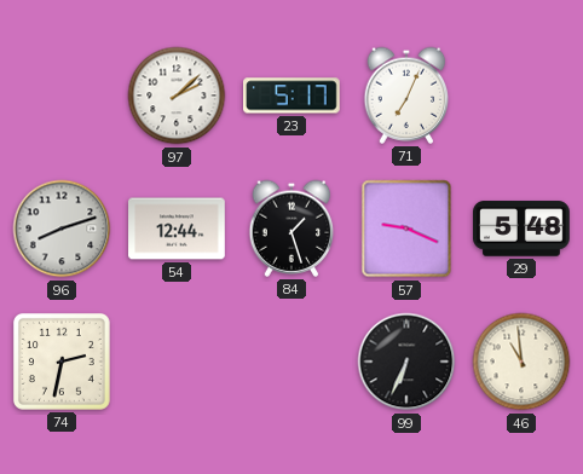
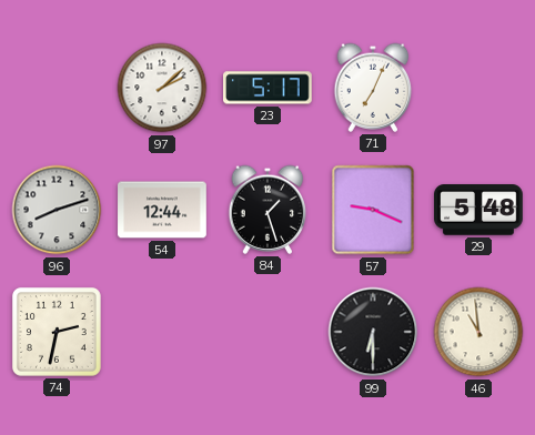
99: 6:34 -> 6:30 (373, 332)
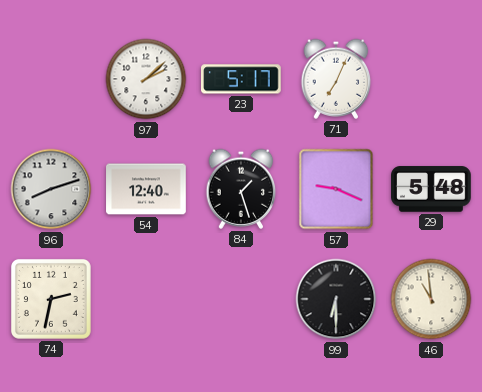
54: 12:44 -> 12:40 (146, 189)
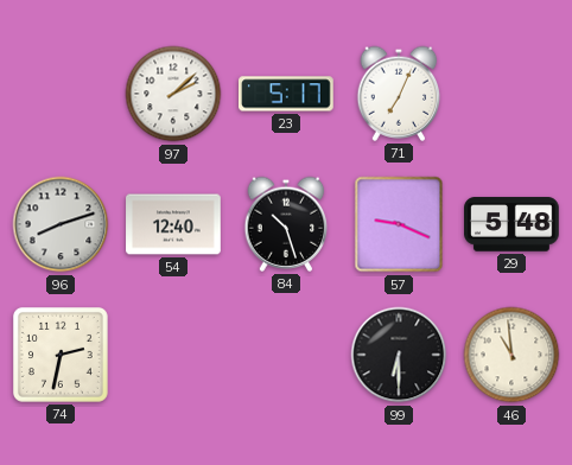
84: 1:27 -> 10:27 (286, 224)
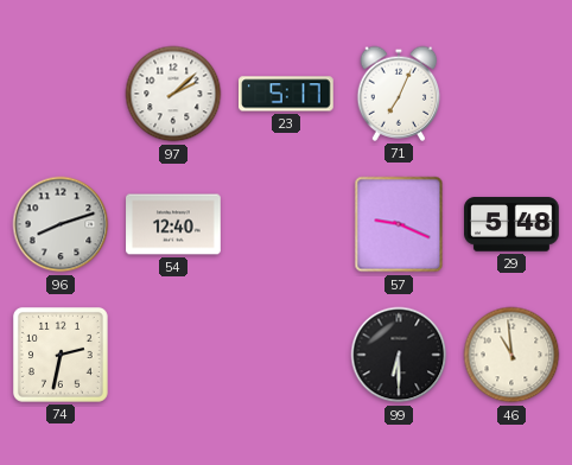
84: 10:27 -> none (286, 224)
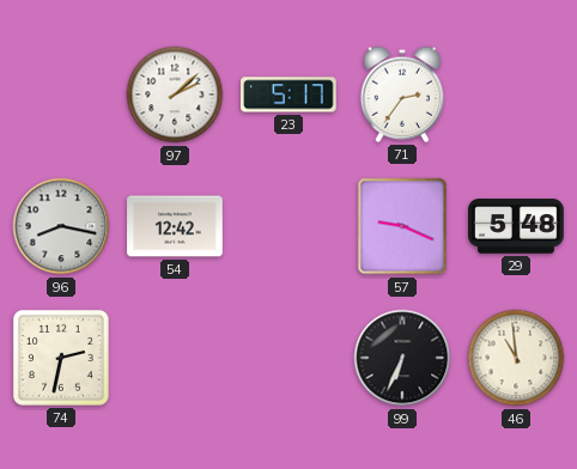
71: 7:04 -> 2:36 (402, 95)
96: 8:12 -> 8:17 (61, 226)
54: 12:40 -> 12:42 (175, 226)
99: 6:30 -> 6:34 (402, 358)
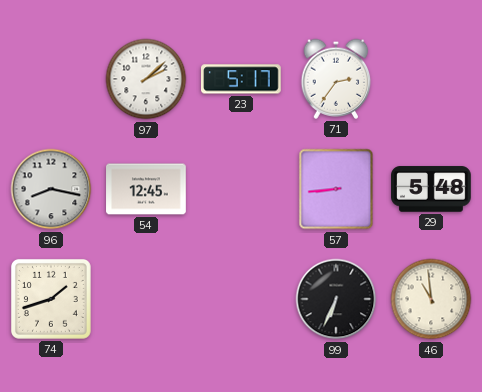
54: 12:42 -> 12:45 (146, 189)
57: 9:19 -> 8:44 (336, 189)
74: 2:32 -> 1:42 (51, 299)
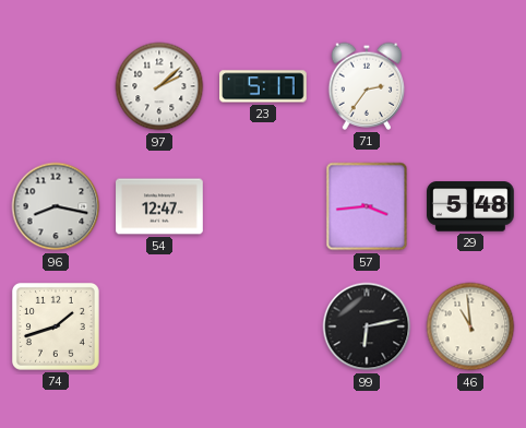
54: 12:45 -> 12:47 (159, 206)
57: 8:44 -> 3:44 (367, 206)
99: 6:34 -> 6:13 (367, 326)
